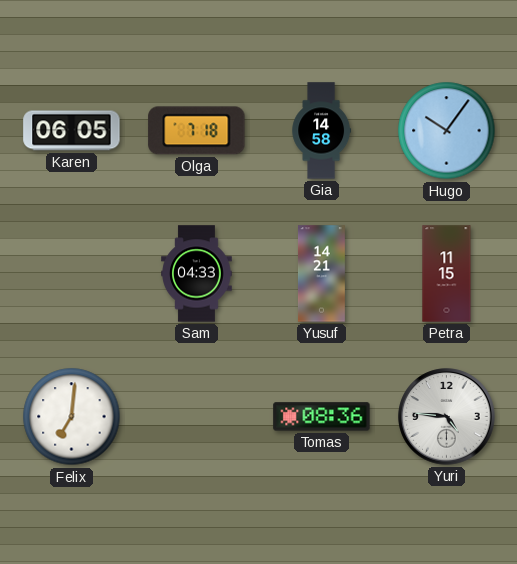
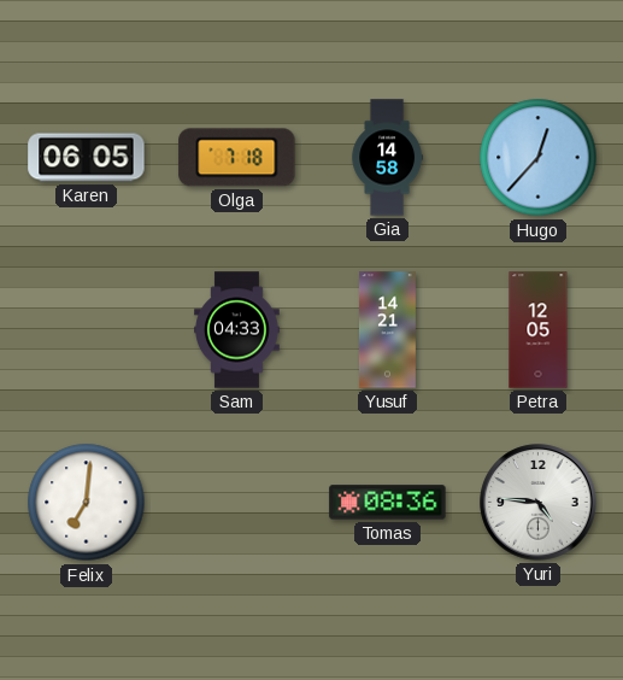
Hugo: 10:06 -> 12:37 (539, 158)
Petra: 11:15 -> 12:05 (539, 330)
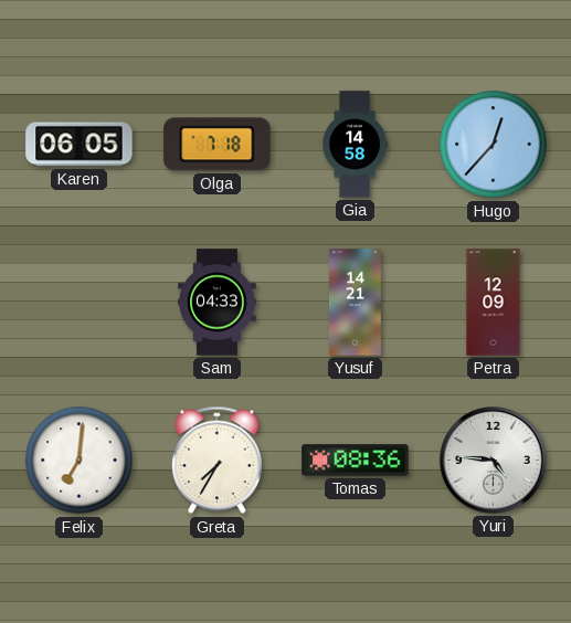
Petra: 12:05 -> 12:09 (494, 303)
Greta: none -> 7:35 (216, 461)
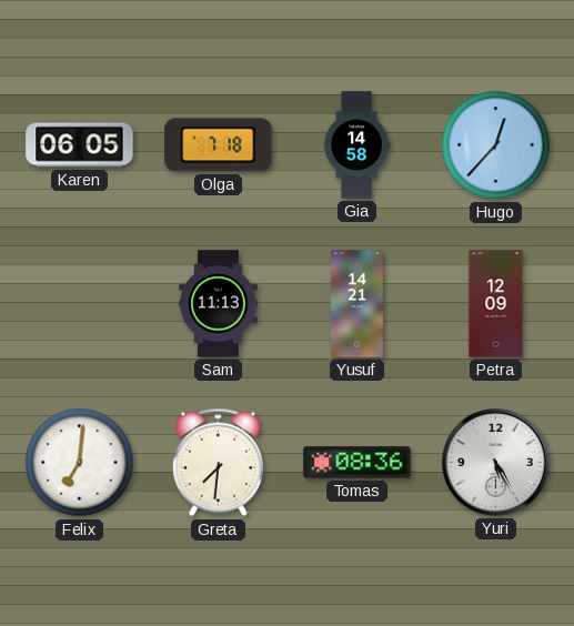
Sam: 04:33 -> 11:13 (219, 304)
Greta: 7:35 -> 7:31 (218, 463)
Yuri: 4:46 -> 5:25 (496, 463)
